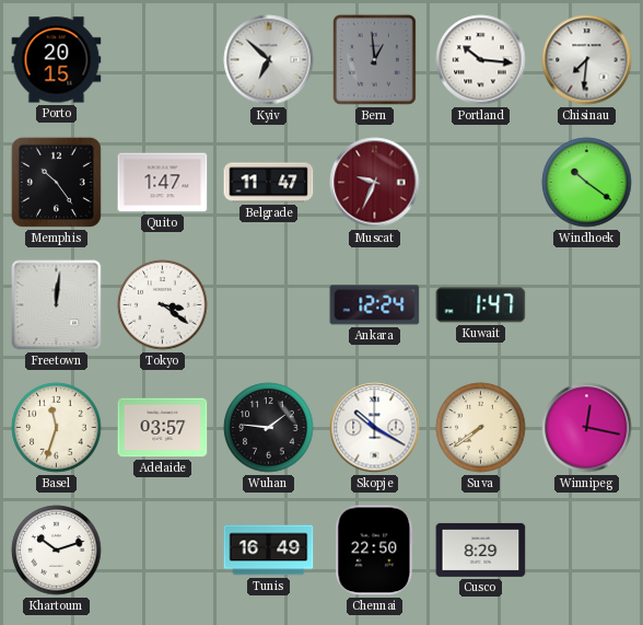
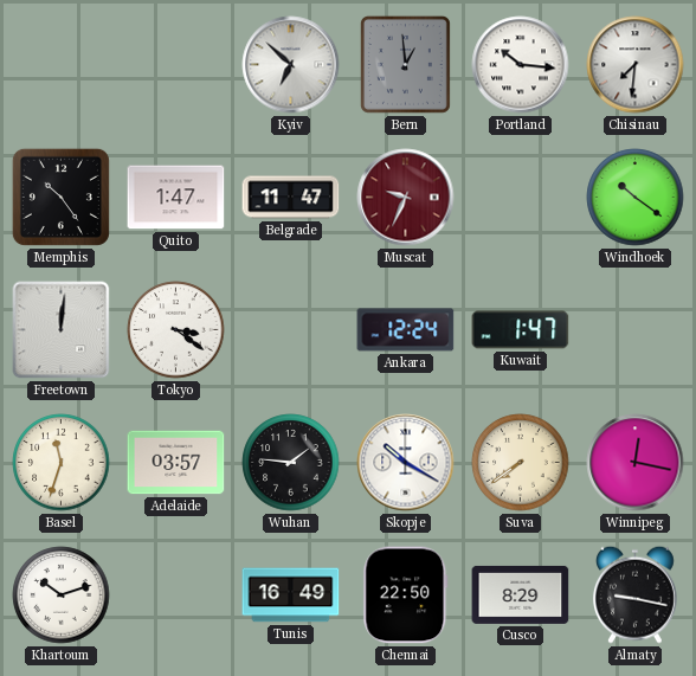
Porto: 20:15 -> none (57, 60)
Almaty: none -> 9:17 (634, 594)
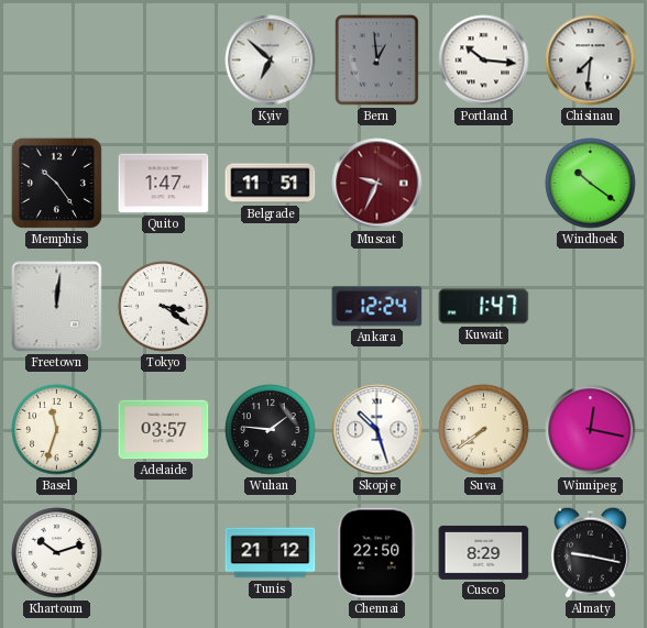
Belgrade: 11:47 -> 11:51 (271, 184)
Skopje: 10:20 -> 10:27 (377, 430)
Tunis: 16:49 -> 21:12 (271, 553)
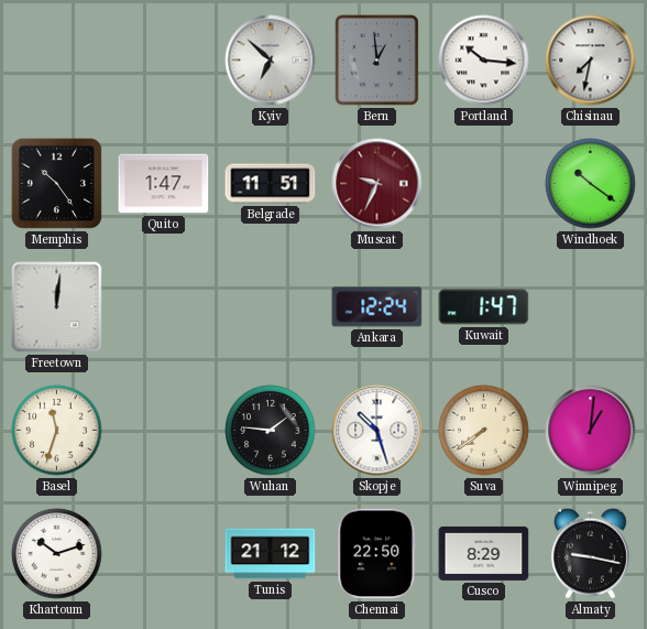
Chisinau: 7:31 -> 7:32 (591, 61)
Tokyo: 3:21 -> none (164, 307)
Adelaide: 03:57 -> none (164, 430)
Winnipeg: 12:17 -> 1:01 (591, 431)
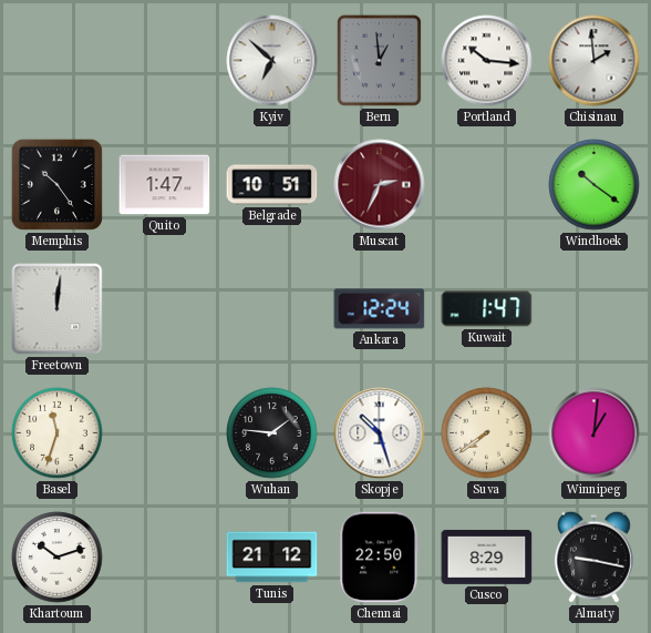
Chisinau: 7:32 -> 1:59 (595, 61)
Belgrade: 11:51 -> 10:51 (272, 185)
Muscat: 9:34 -> 2:34 (380, 185)
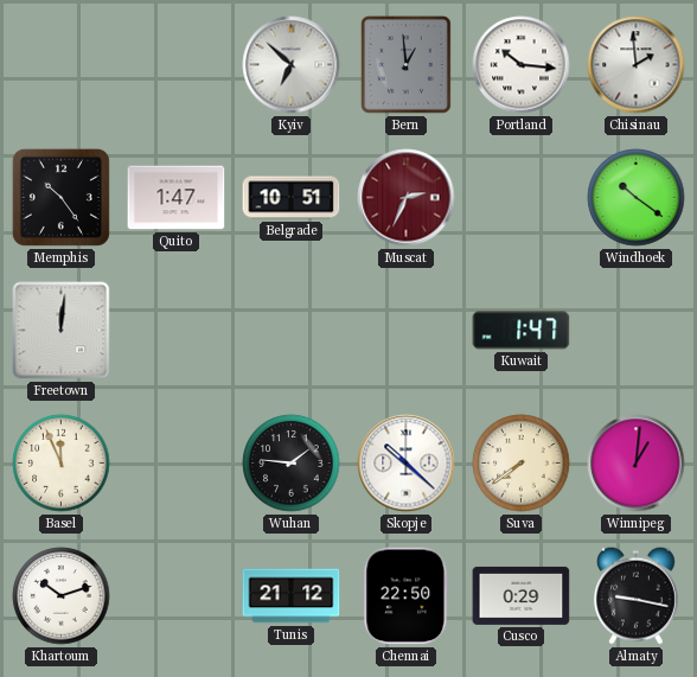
Ankara: 12:24 -> none (380, 309)
Basel: 11:33 -> 11:56 (62, 464)
Skopje: 10:27 -> 10:22 (407, 464)
Cusco: 8:29 -> 0:29 (522, 595)
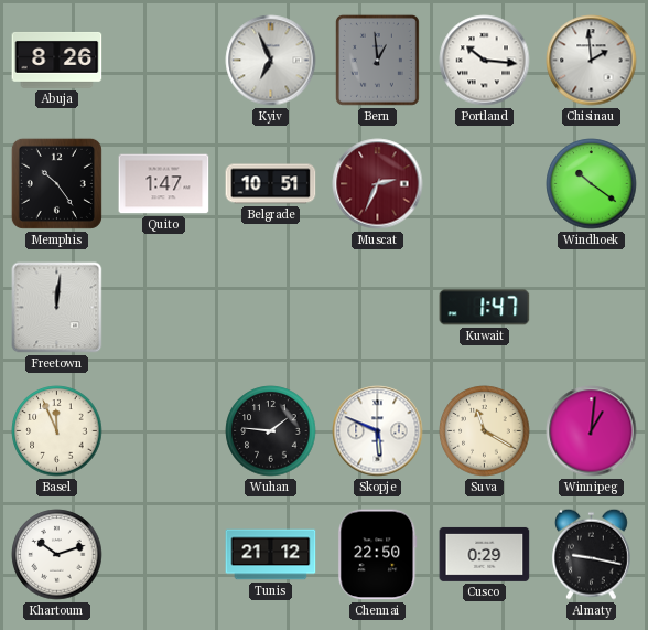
Abuja: none -> 8:26 (57, 60)
Kyiv: 6:52 -> 6:56 (271, 61)
Skopje: 10:22 -> 5:49 (378, 431)
Suva: 7:39 -> 11:20 (485, 431)
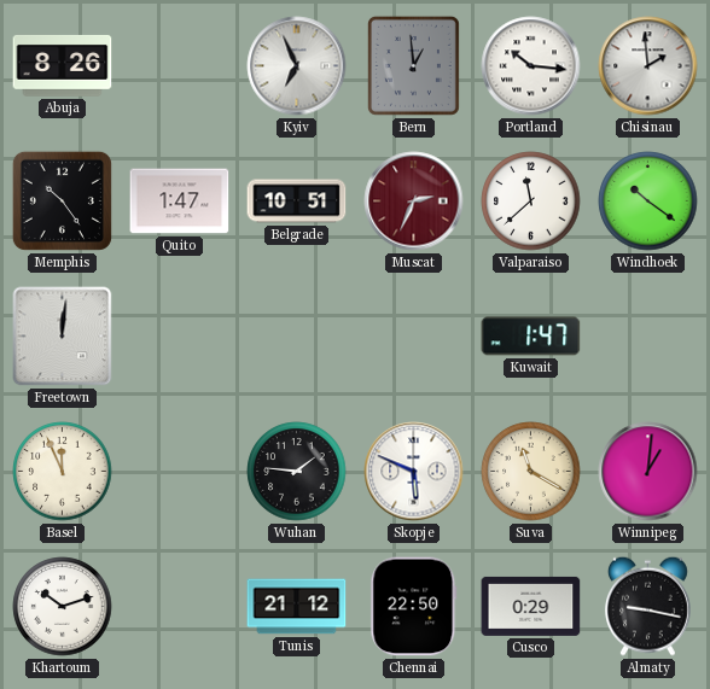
Valparaiso: none -> 11:38 (531, 202)
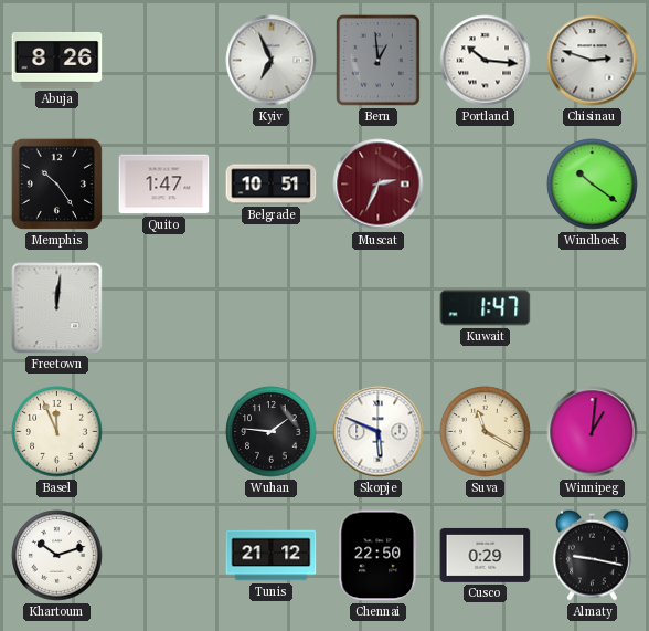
Chisinau: 1:59 -> 2:48 (593, 61)
Valparaiso: 11:38 -> none (531, 202)
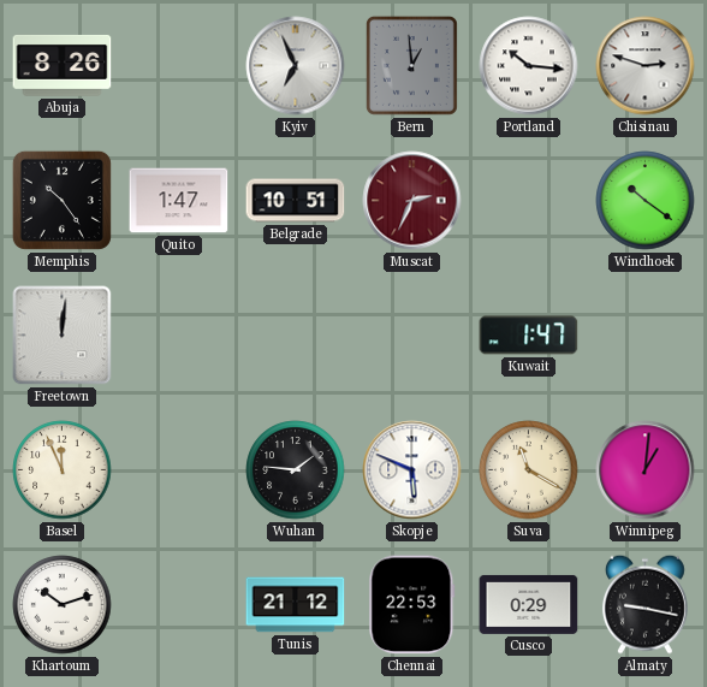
Chennai: 22:50 -> 22:53 (412, 605)
